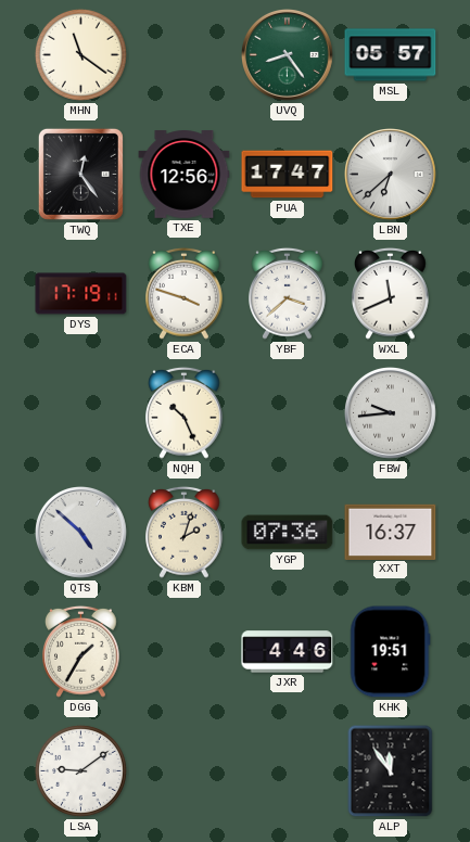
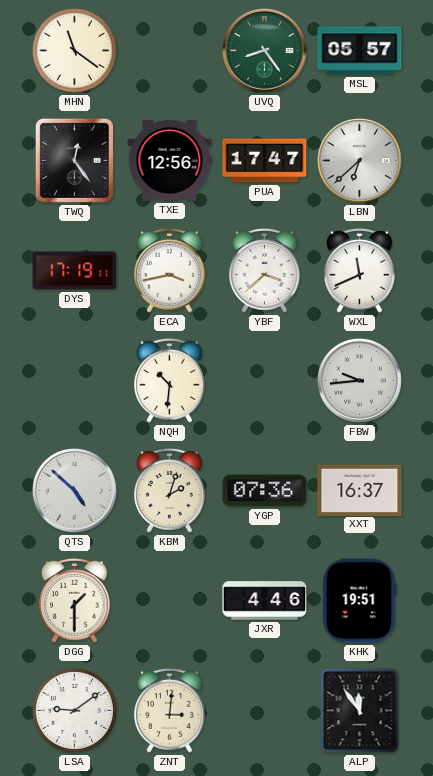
ECA: 3:48 -> 3:43 (170, 270)
NQH: 10:26 -> 10:31 (170, 380)
DGG: 1:35 -> 1:30 (75, 600)
ZNT: none -> 3:01 (170, 710)
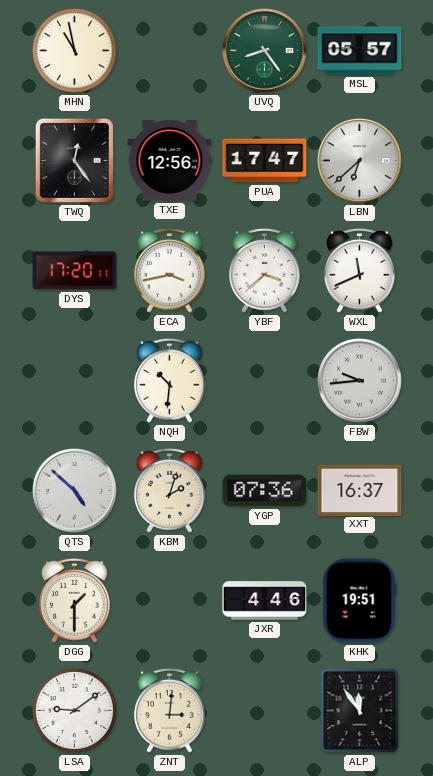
MHN: 11:21 -> 10:58 (74, 50)
DYS: 17:19 -> 17:20 (75, 271)
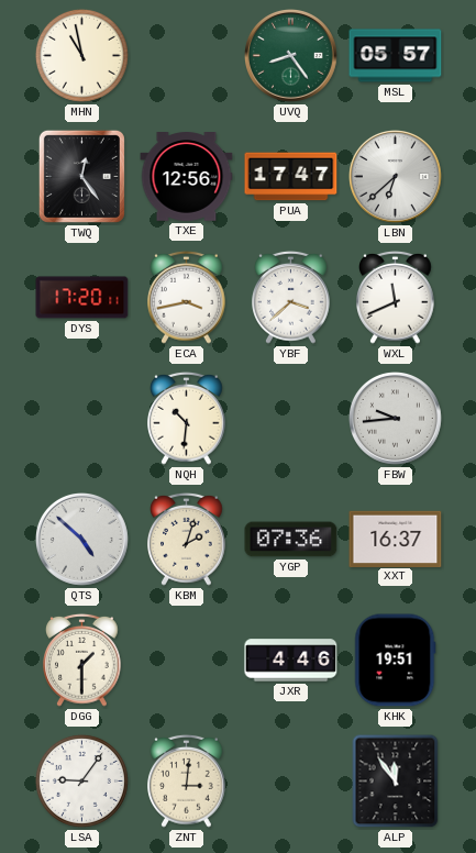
LSA: 9:09 -> 9:06 (81, 780)
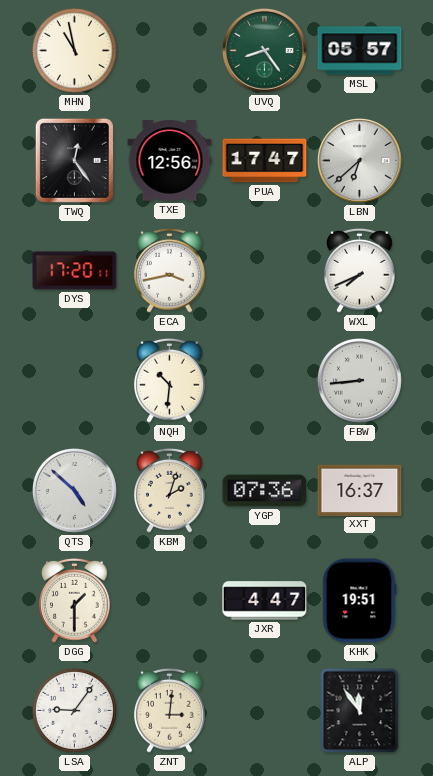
YBF: 3:38 -> none (291, 297)
WXL: 11:41 -> 7:41 (360, 270)
FBW: 9:44 -> 8:44 (360, 381)
JXR: 4:46 -> 4:47 (265, 601)
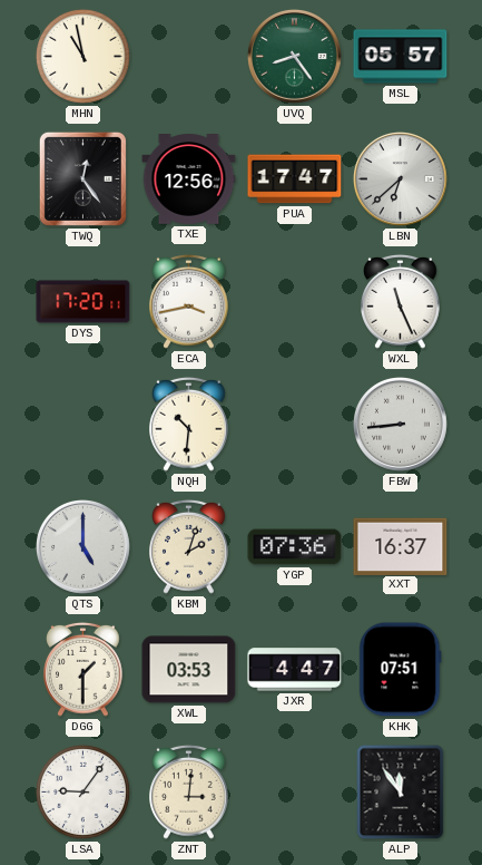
WXL: 7:41 -> 11:26 (401, 301)
QTS: 4:52 -> 5:00 (83, 547)
XWL: none -> 03:53 (189, 670)
KHK: 19:51 -> 07:51 (401, 670)
